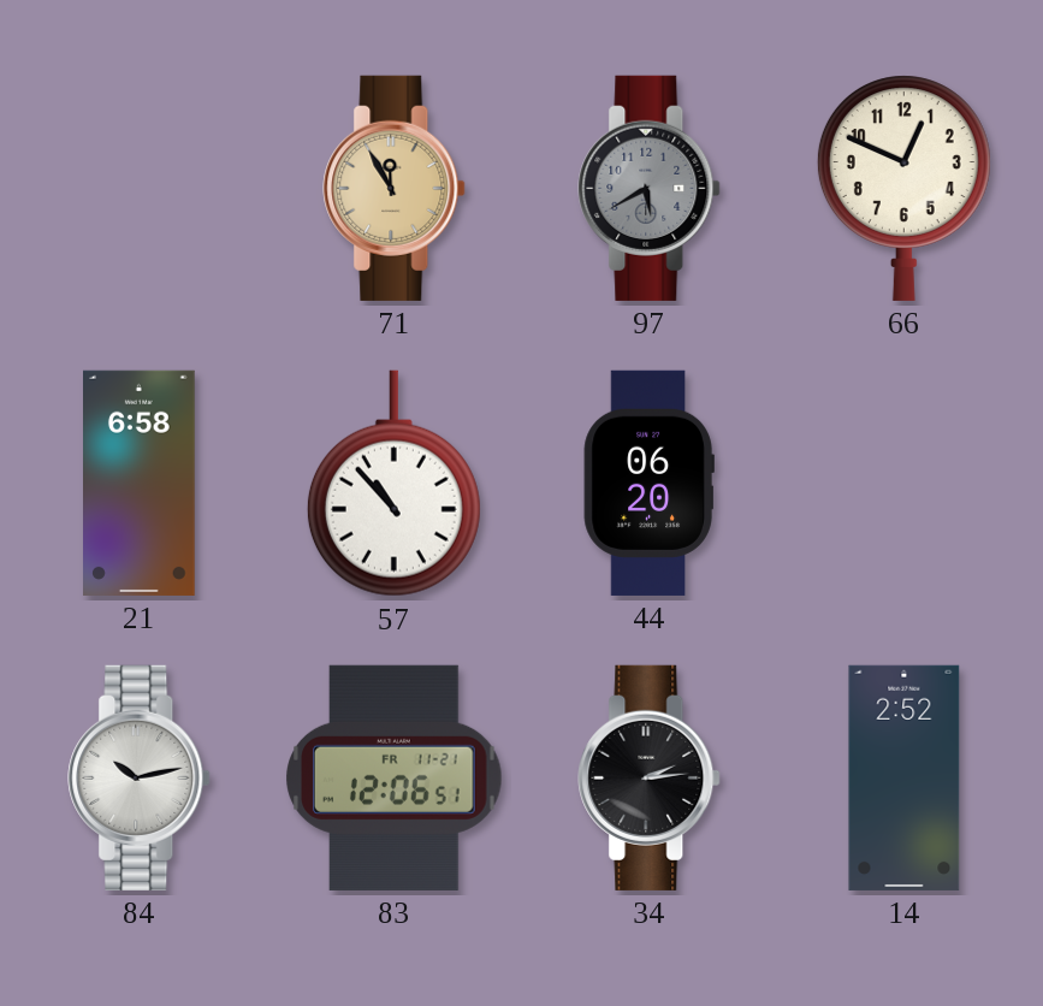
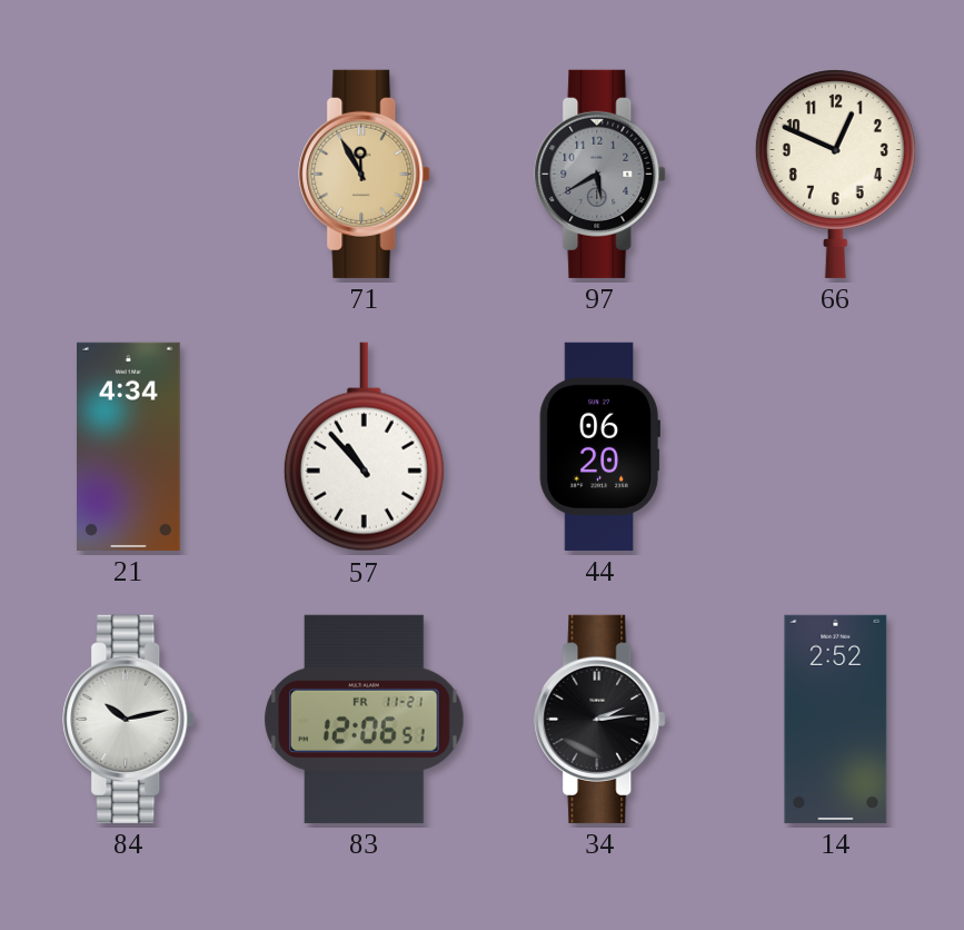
21: 6:58 -> 4:34 (129, 446)
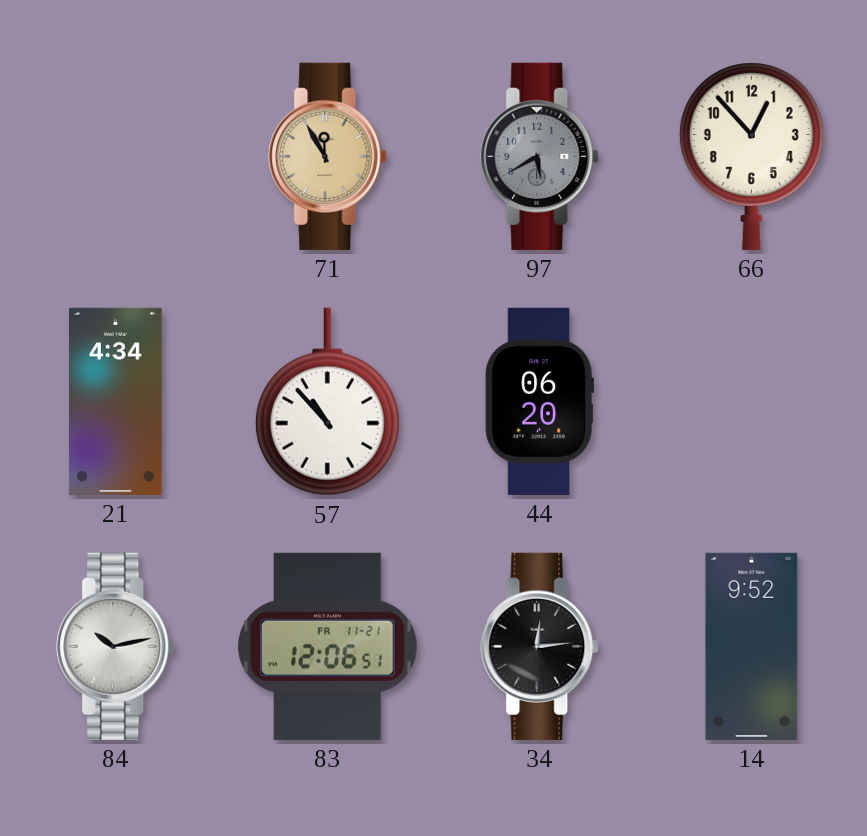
66: 12:49 -> 12:53 (751, 156)
34: 2:14 -> 12:14 (540, 646)
14: 2:52 -> 9:52 (752, 646)
